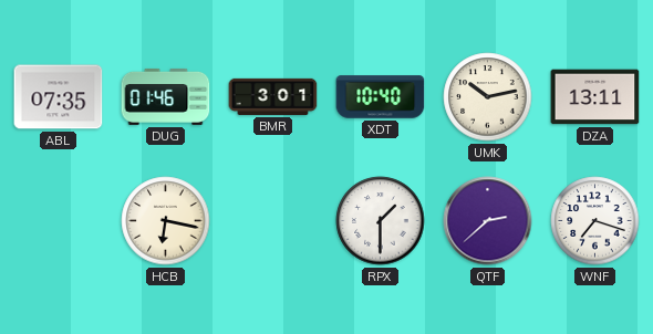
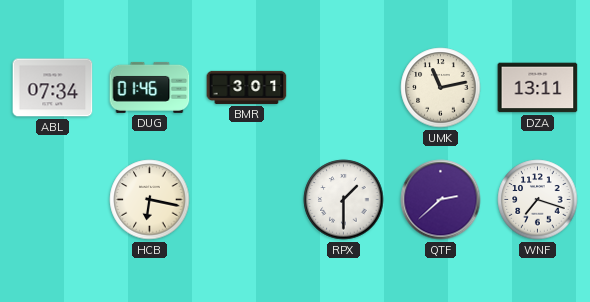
ABL: 07:35 -> 07:34 (53, 88)
XDT: 10:40 -> none (381, 97)
UMK: 10:13 -> 11:13 (441, 88)
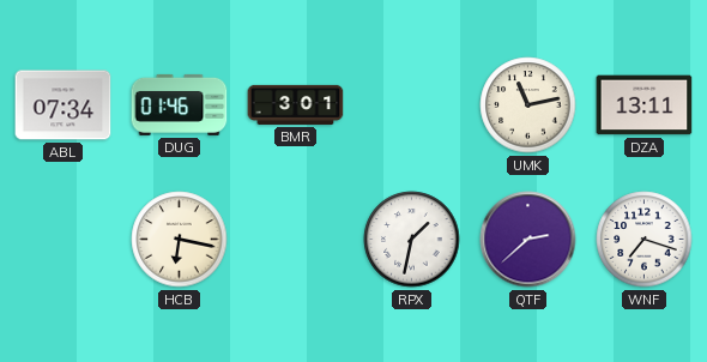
RPX: 1:30 -> 1:32 (412, 240)
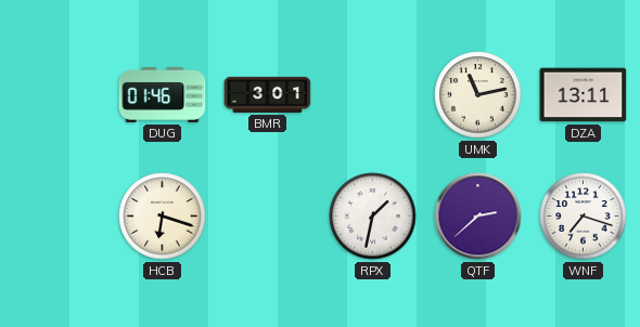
ABL: 07:34 -> none (64, 105)
HCB: 6:17 -> 6:18 (163, 217)
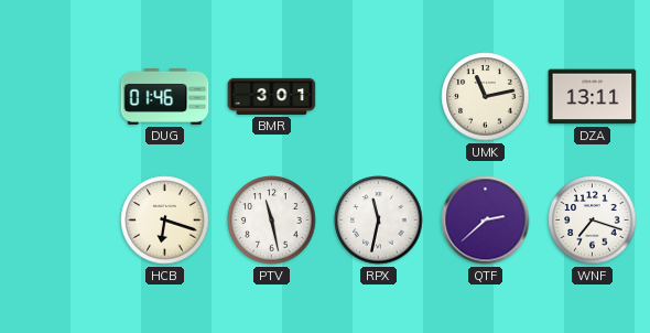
PTV: none -> 11:28 (272, 221)
RPX: 1:32 -> 11:32 (379, 221)
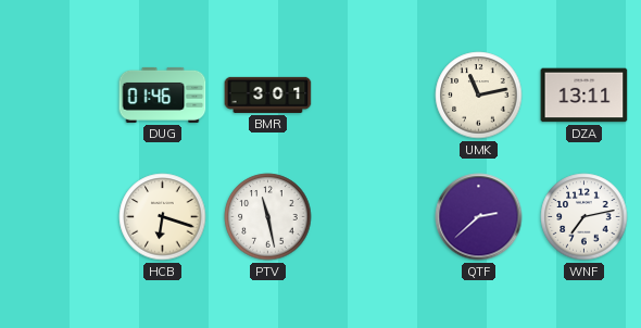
RPX: 11:32 -> none (379, 221)
WNF: 7:18 -> 7:13 (585, 217)
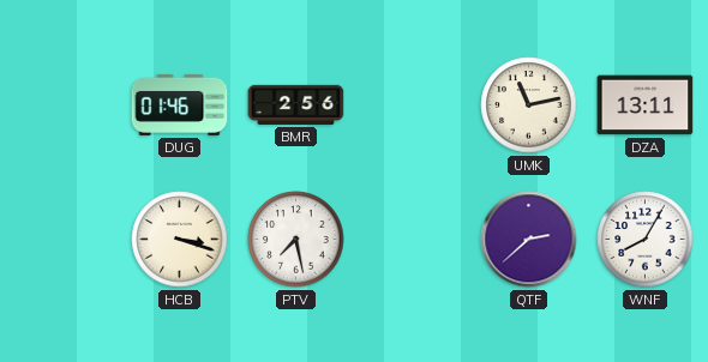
BMR: 3:01 -> 2:56 (296, 104)
HCB: 6:18 -> 3:18 (180, 240)
PTV: 11:28 -> 7:28 (296, 240)
WNF: 7:13 -> 8:05 (646, 240)
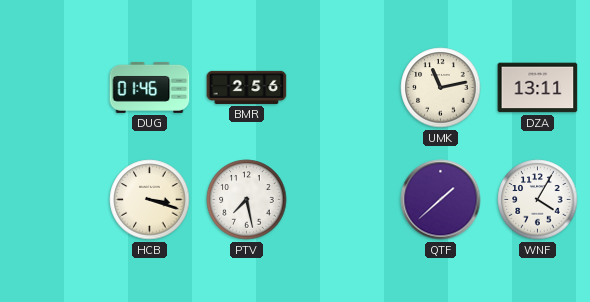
QTF: 2:38 -> 1:38 (441, 200)
WNF: 8:05 -> 4:05 (538, 200)
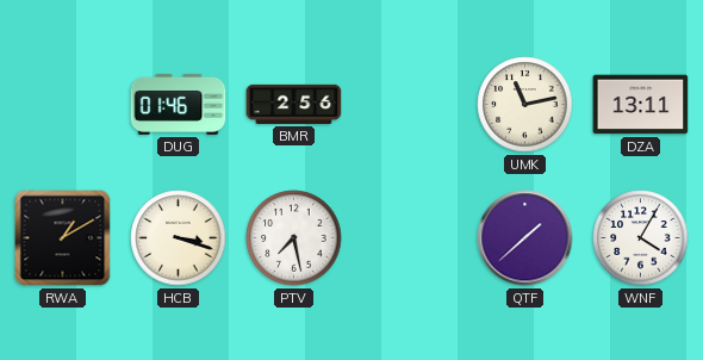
RWA: none -> 1:10 (63, 238)
